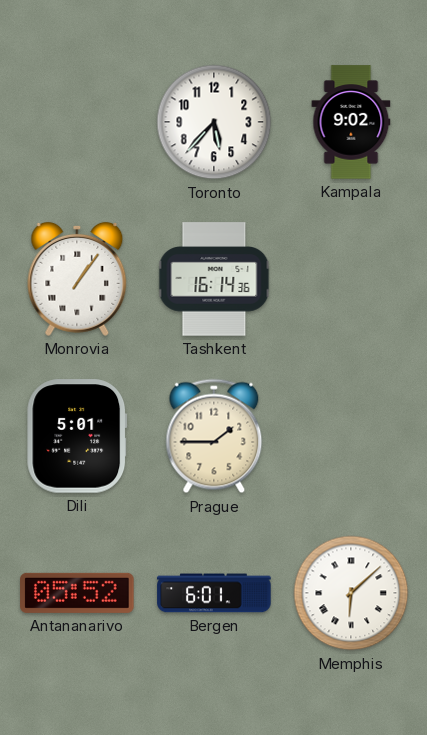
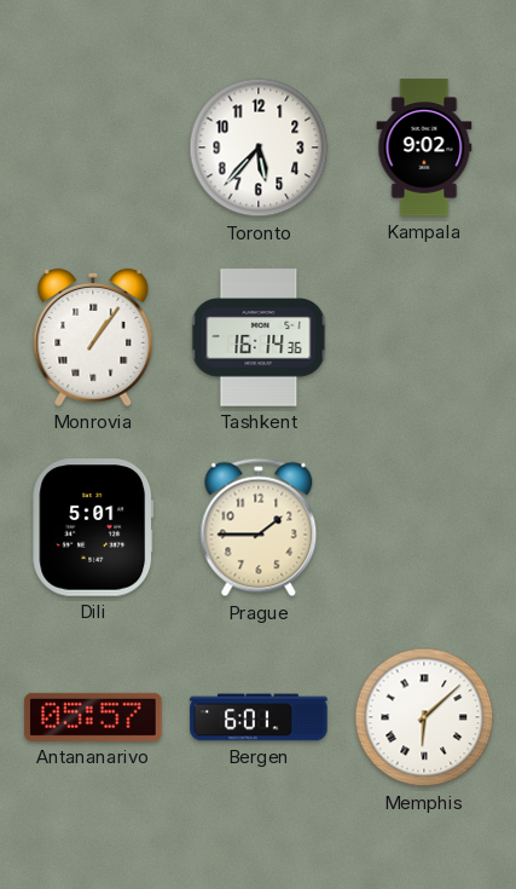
Antananarivo: 05:52 -> 05:57 (93, 717)
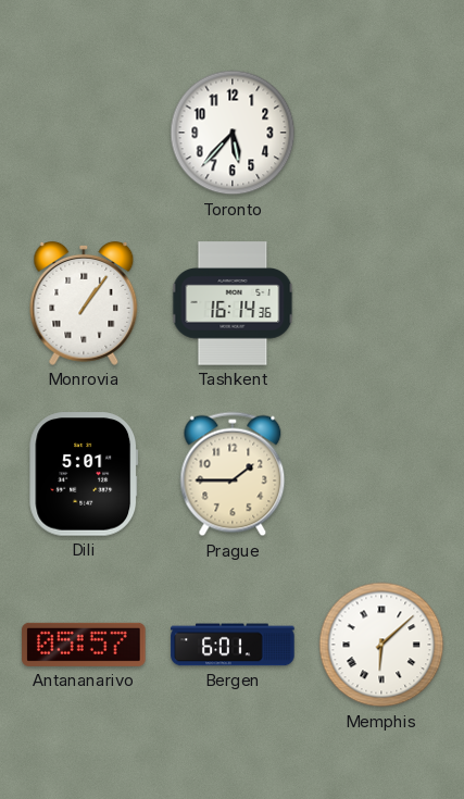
Kampala: 9:02 -> none (424, 148)
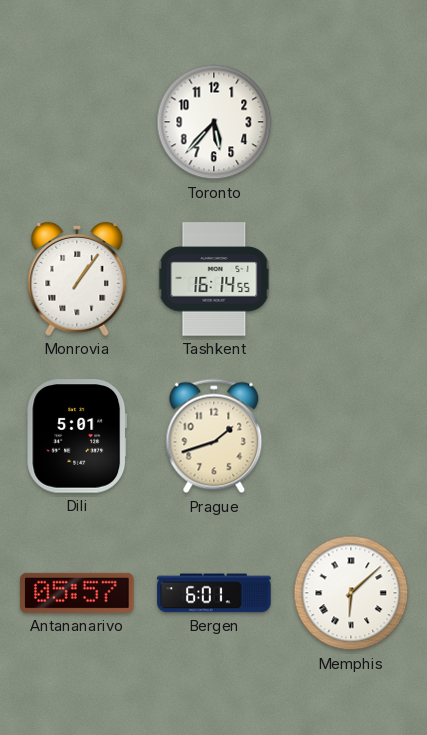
Tashkent: 16:14:36 -> 16:14:55 (214, 279)
Prague: 1:45 -> 1:42 (214, 436)
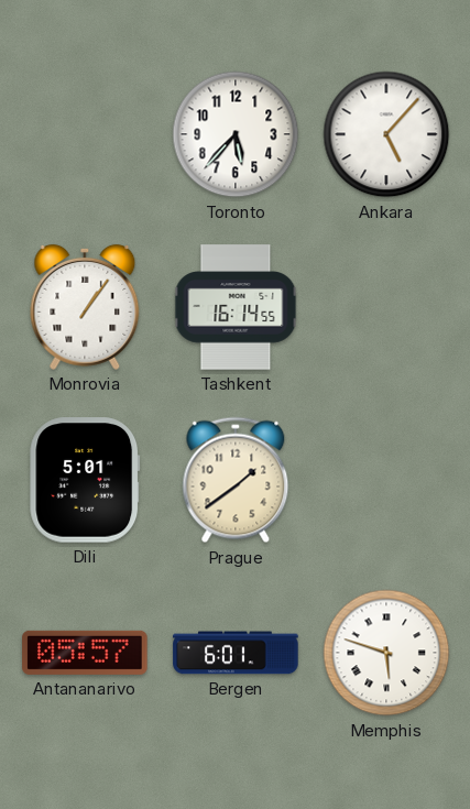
Ankara: none -> 5:07 (386, 134)
Prague: 1:42 -> 1:39 (236, 480)
Memphis: 6:08 -> 5:48 (386, 653)
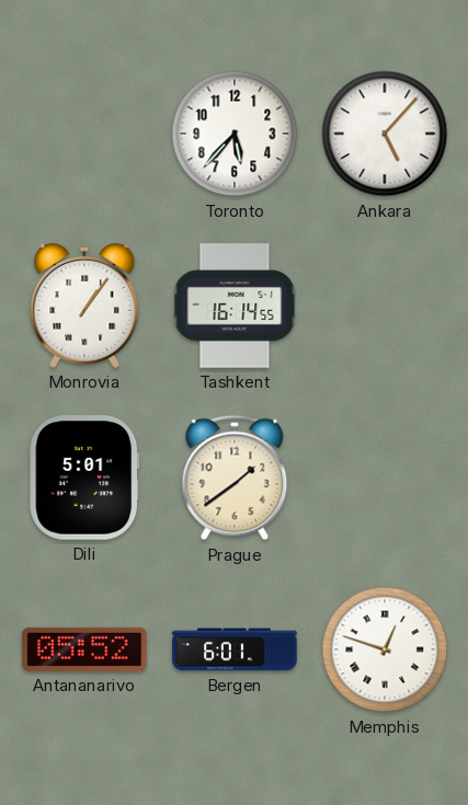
Antananarivo: 05:57 -> 05:52 (84, 649)
Memphis: 5:48 -> 12:48 (385, 649)
